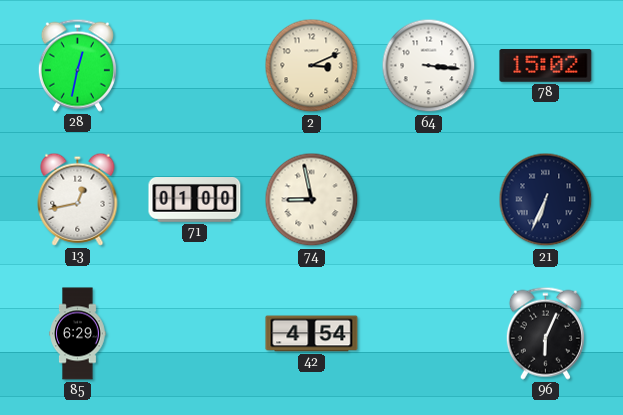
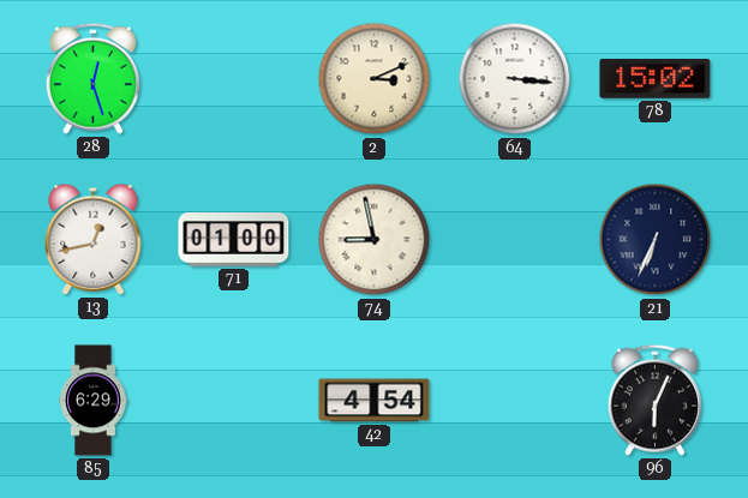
28: 12:32 -> 12:27 (92, 78)
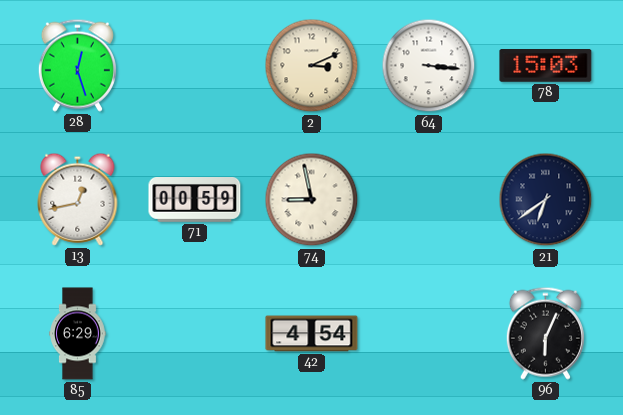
78: 15:02 -> 15:03 (546, 66)
71: 01:00 -> 00:59 (195, 200)
21: 6:34 -> 6:39 (546, 200)
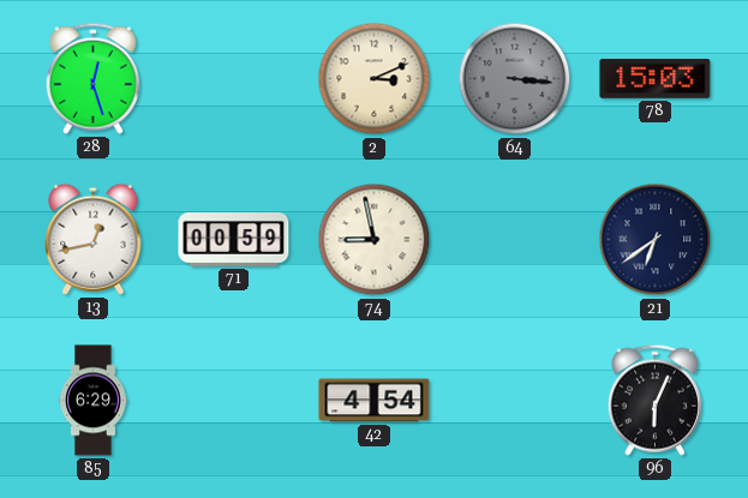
64 dial: white -> grey (515, 79)
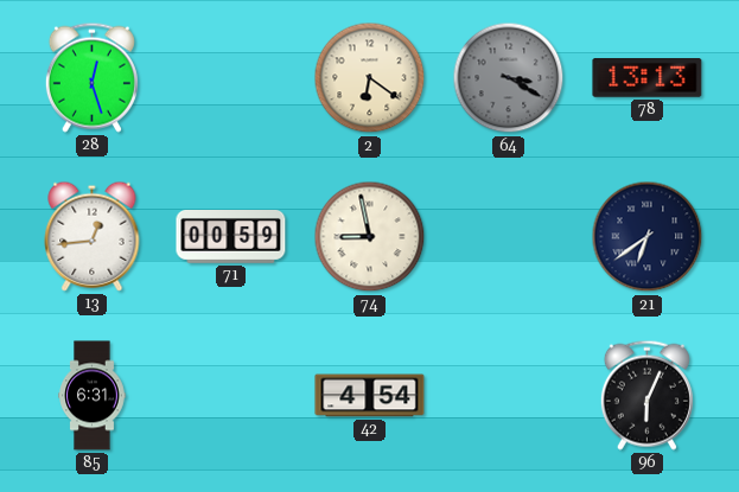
2: 3:11 -> 6:21 (370, 78)
64: 3:16 -> 3:20 (509, 78)
78: 15:03 -> 13:13 (648, 78)
13: 12:43 -> 12:44 (93, 236)
85: 6:29 -> 6:31 (93, 396)
